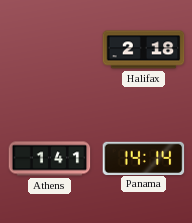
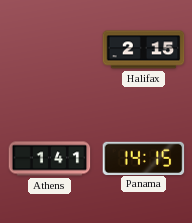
Halifax: 2:18 -> 2:15 (144, 50)
Panama: 14:14 -> 14:15 (144, 158)
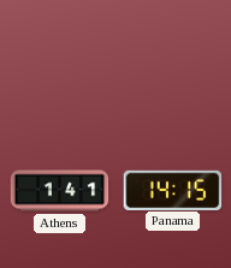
Halifax: 2:15 -> none (144, 50)
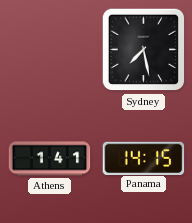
Sydney: none -> 7:28 (144, 50)
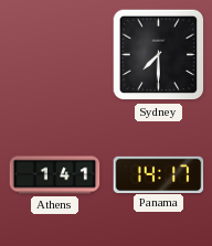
Sydney: 7:28 -> 7:30 (159, 55)
Panama: 14:15 -> 14:17 (159, 174)
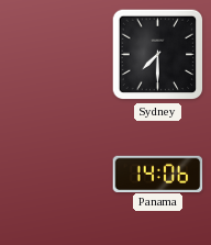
Athens: 1:41 -> none (55, 175)
Panama: 14:17 -> 14:06 (158, 174)
